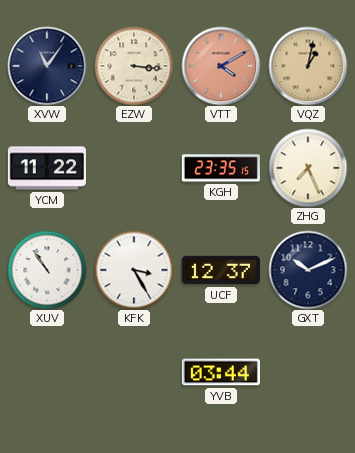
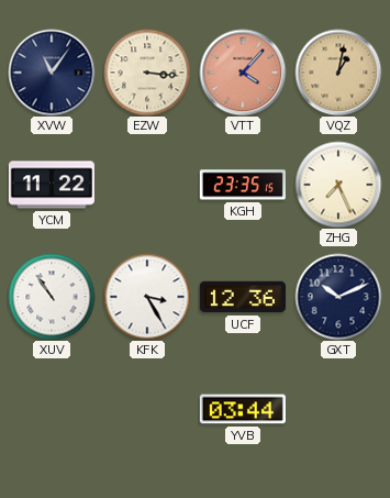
VTT: 4:10 -> 4:07 (243, 73)
UCF: 12:37 -> 12:36 (243, 297)
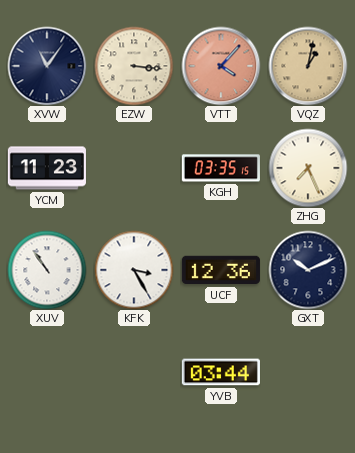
YCM: 11:22 -> 11:23 (47, 168)
KGH: 23:35 -> 03:35 (221, 168)
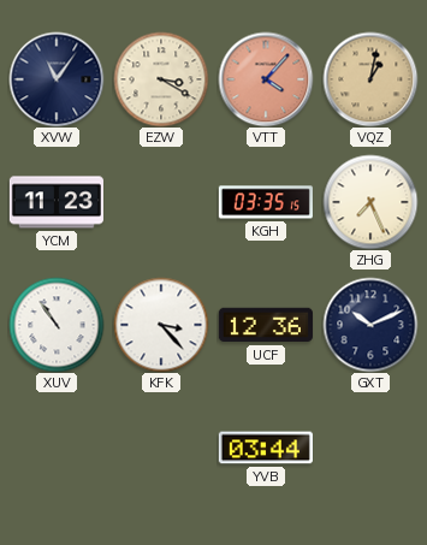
EZW: 3:16 -> 3:20 (161, 79)
KFK: 3:25 -> 3:23 (161, 325)
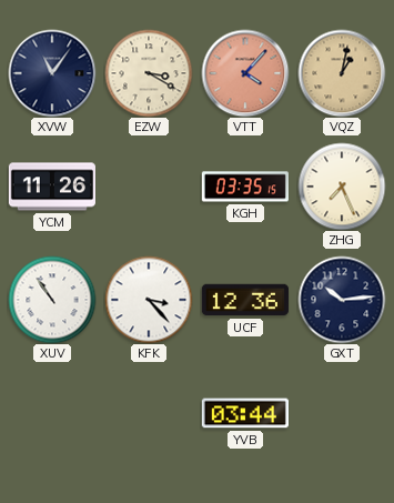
YCM: 11:23 -> 11:26 (52, 187)
GXT: 10:11 -> 10:14 (342, 300)
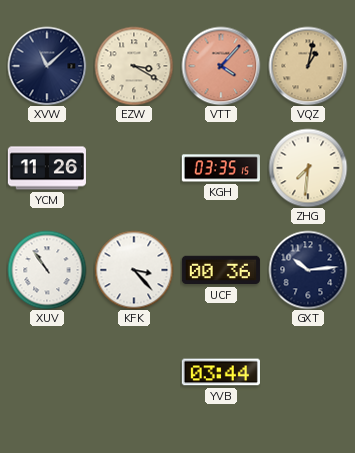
XVW: 11:06 -> 11:08 (47, 66)
ZHG: 7:26 -> 7:31 (308, 168)
UCF: 12:36 -> 00:36 (221, 270)
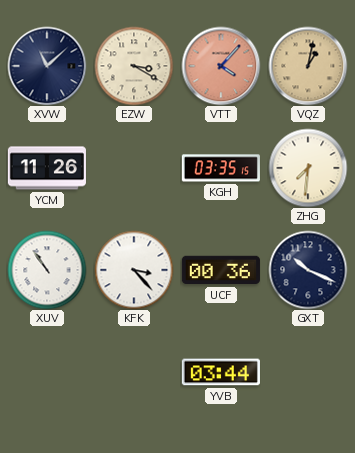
GXT: 10:14 -> 10:19 (308, 270)
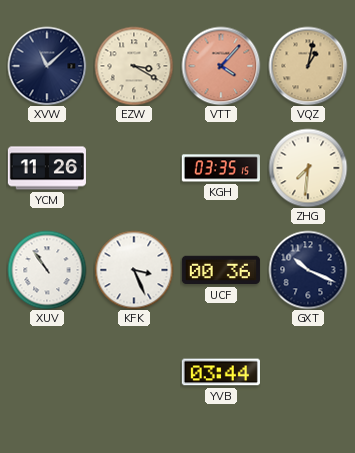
KFK: 3:23 -> 3:26 (134, 270)
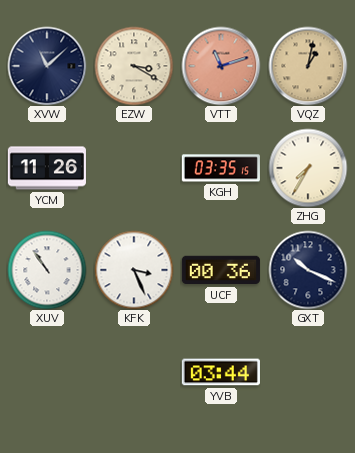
VTT: 4:07 -> 11:12 (221, 66)
ZHG: 7:31 -> 7:35 (308, 168)
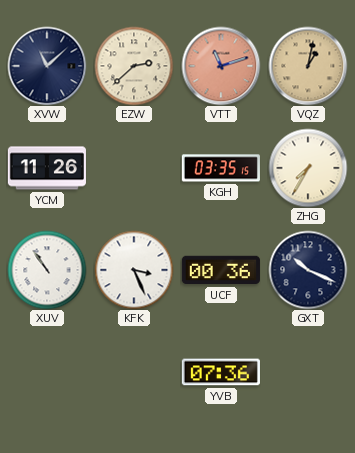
EZW: 3:20 -> 2:38 (134, 66)
YVB: 03:44 -> 07:36 (221, 372)
